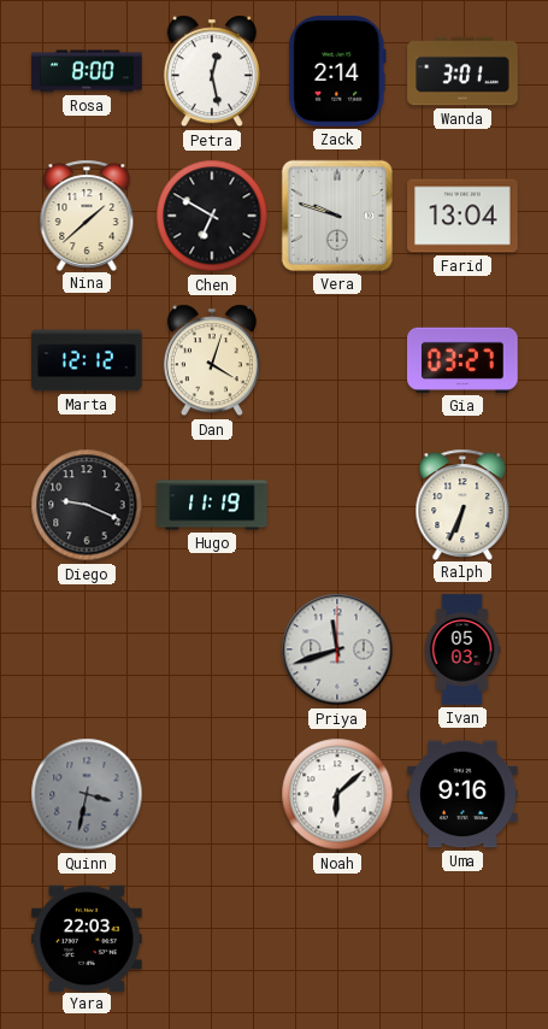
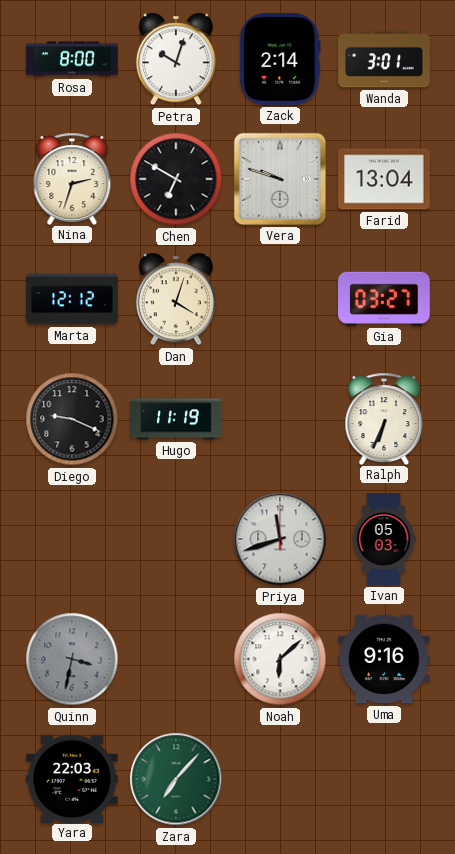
Petra: 12:28 -> 10:03 (176, 59)
Nina: 1:38 -> 2:33 (72, 178)
Zara: none -> 7:07 (176, 779)
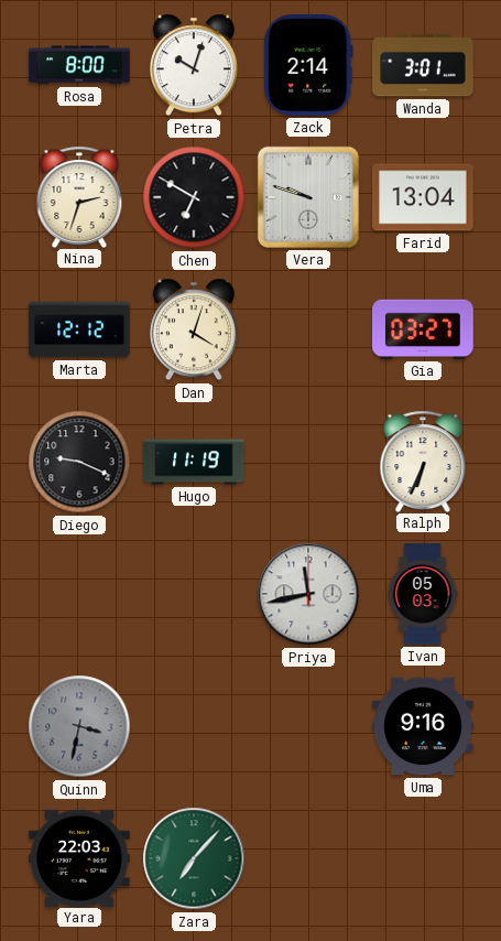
Priya: 11:42 -> 11:43 (308, 594)
Noah: 6:08 -> none (280, 659)
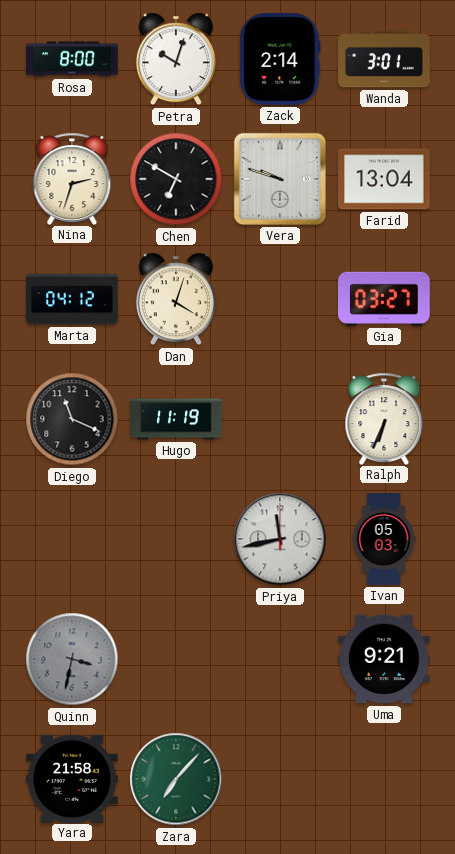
Marta: 12:12 -> 04:12 (72, 299)
Diego: 9:19 -> 11:19 (72, 419)
Uma: 9:16 -> 9:21 (384, 659)
Yara: 22:03 -> 21:58 (72, 778)
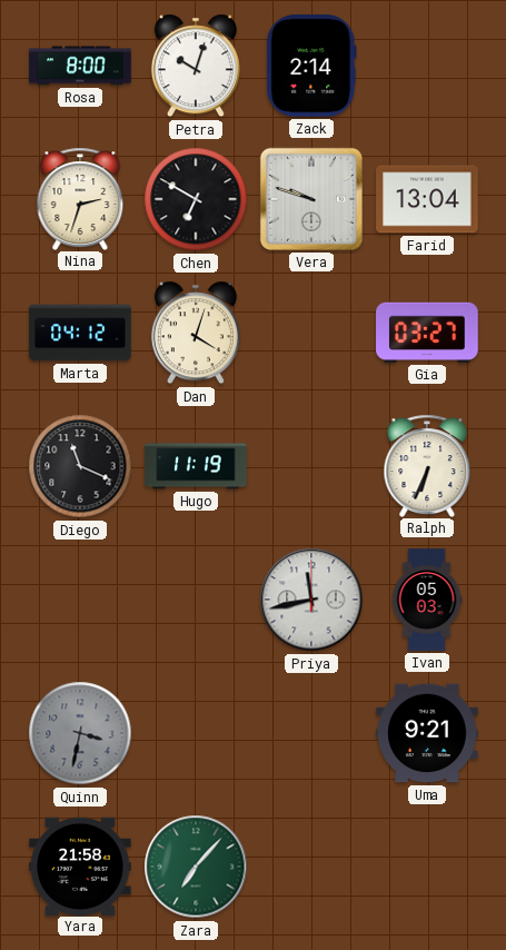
Wanda: 3:01 -> none (384, 59)
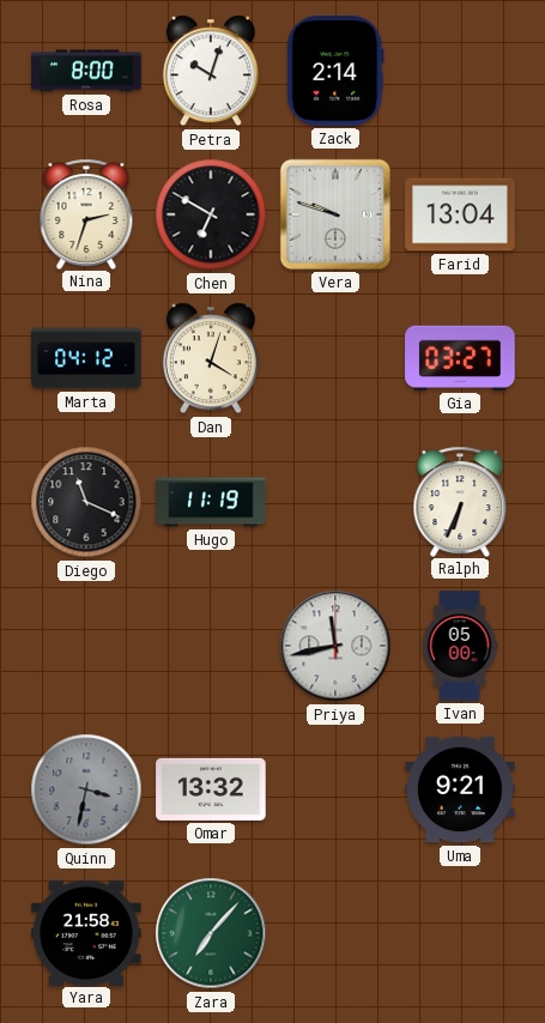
Ivan: 05:03 -> 05:00 (460, 646)
Omar: none -> 13:32 (211, 789)
